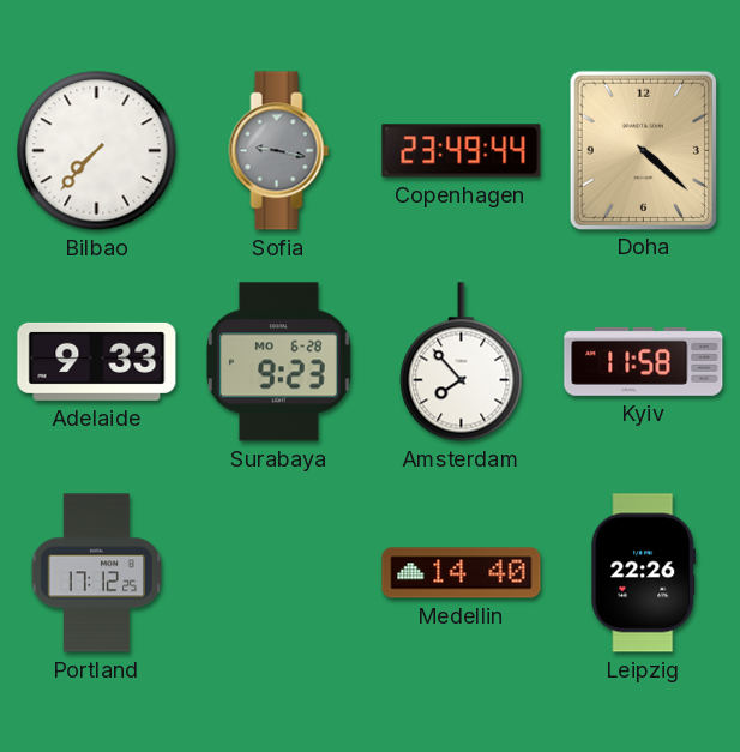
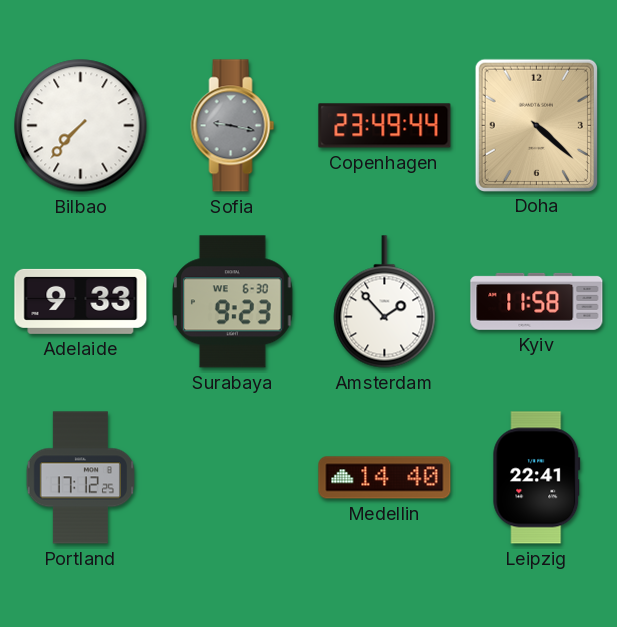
Surabaya date: MO 6-28 -> WE 6-30 (233, 302)
Amsterdam: 7:53 -> 1:53 (385, 302)
Leipzig: 22:26 -> 22:41 (537, 478)
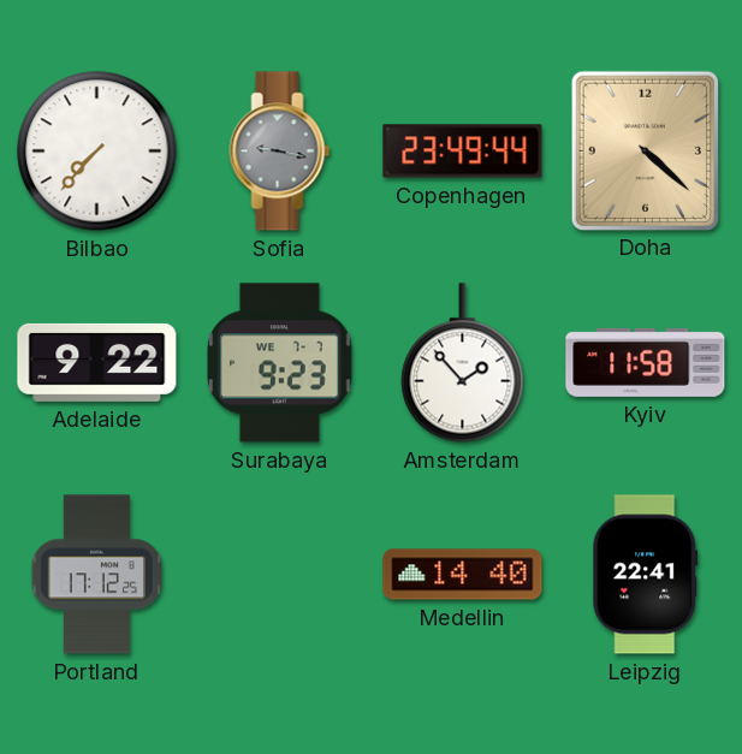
Adelaide: 9:33 -> 9:22 (97, 362)
Surabaya date: WE 6-30 -> WE 7-7 (280, 363)
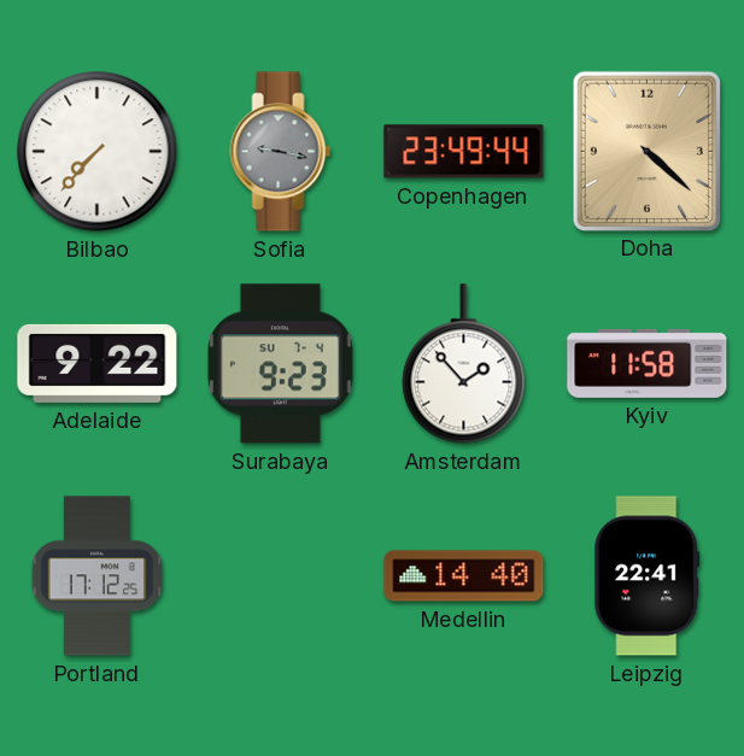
Surabaya date: WE 7-7 -> SU 7-4 (281, 364)
